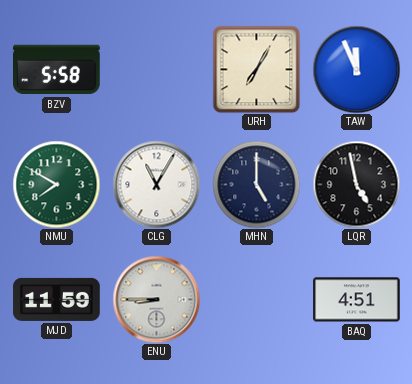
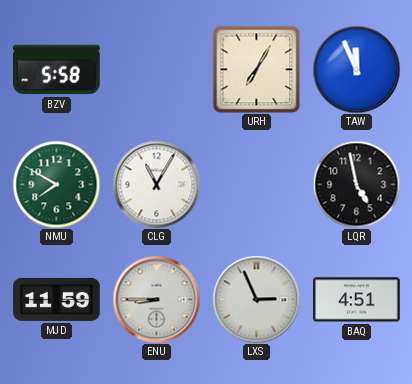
MHN: 5:00 -> none (256, 184)
LXS: none -> 2:56 (256, 299)
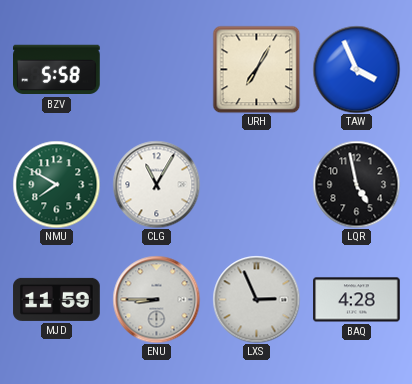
TAW: 11:56 -> 3:56 (356, 69)
BAQ: 4:51 -> 4:28 (357, 300)
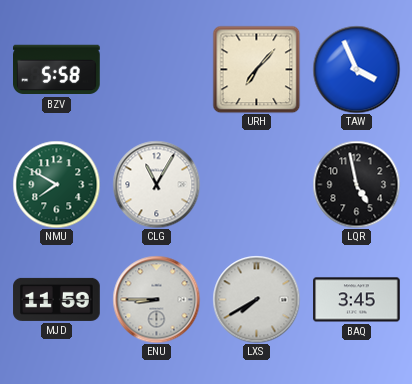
URH: 7:05 -> 7:07 (256, 69)
LXS: 2:56 -> 7:40 (256, 299)
BAQ: 4:28 -> 3:45 (357, 300)
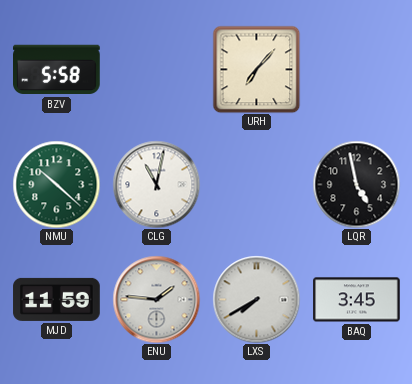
TAW: 3:56 -> none (356, 69)
NMU: 7:50 -> 10:22 (56, 184)
CLG: 11:05 -> 11:02 (156, 184)
ENU: 8:45 -> 1:46 (156, 299)
